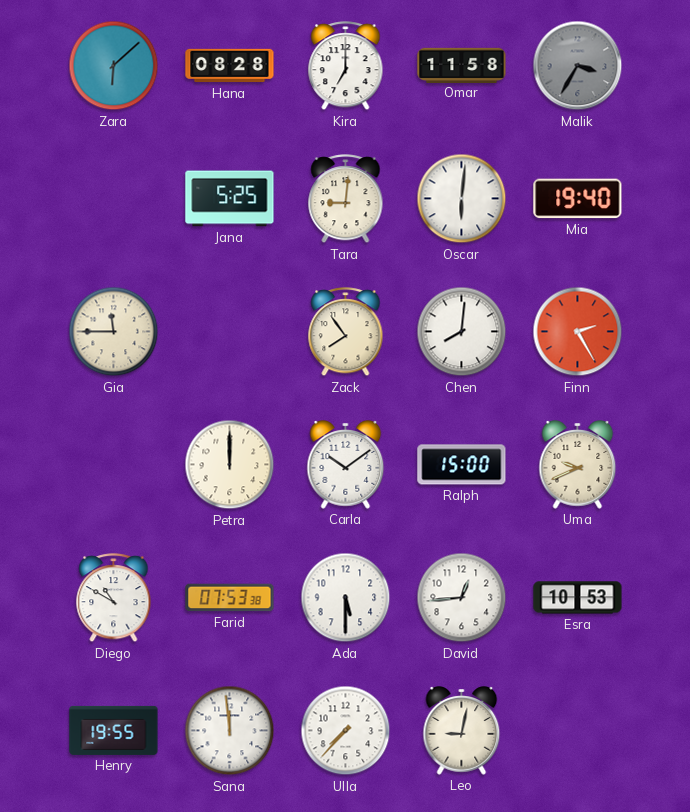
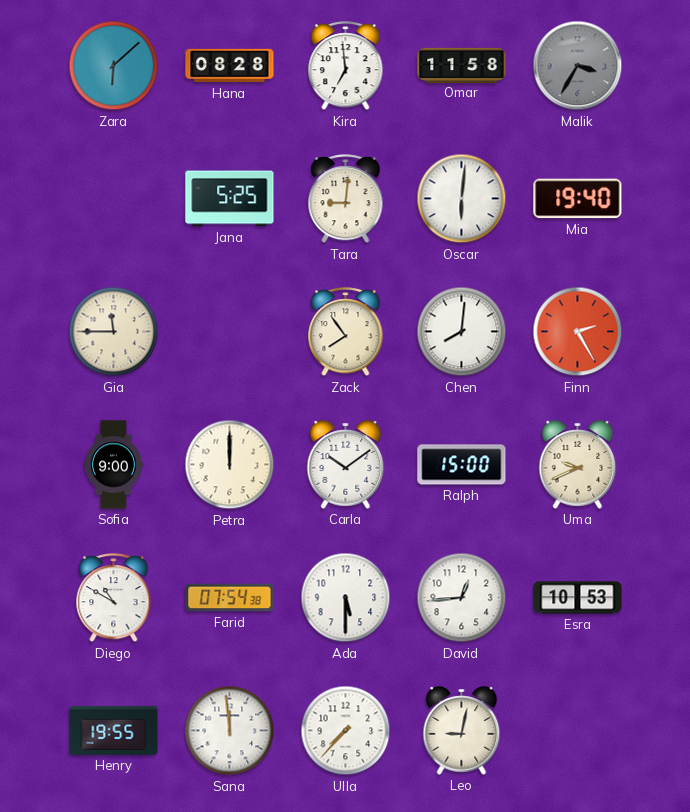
Kira: 7:00 -> 6:59 (346, 66)
Sofia: none -> 9:00 (113, 465)
Farid: 07:53 -> 07:54 (230, 598)
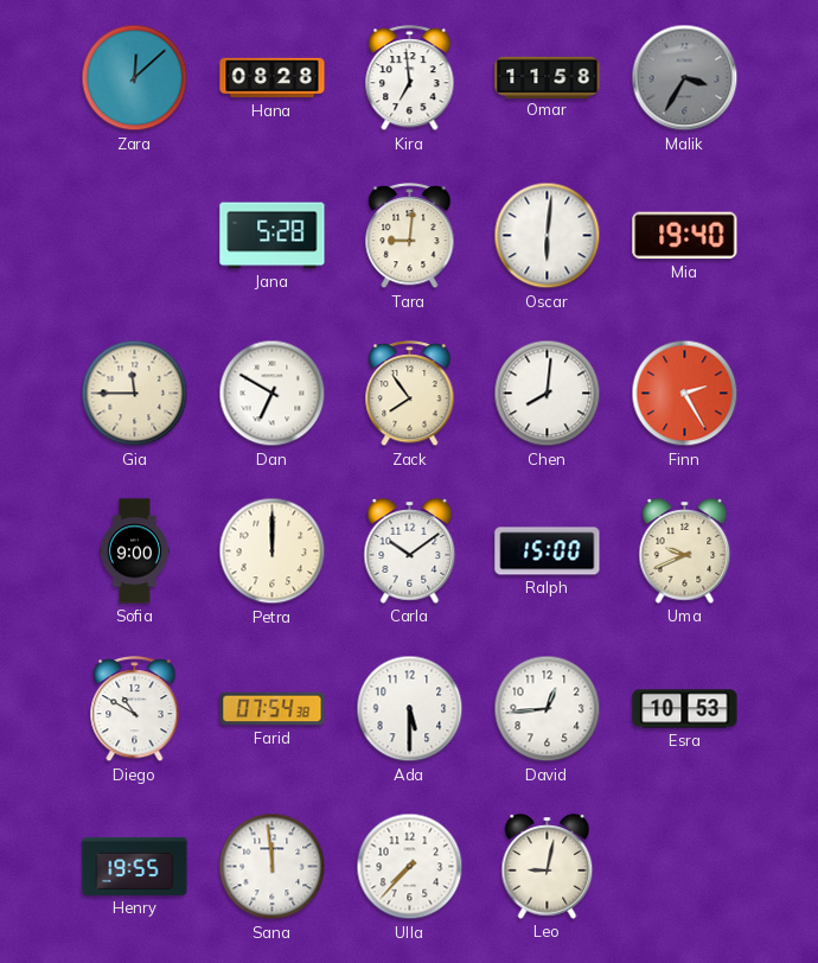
Zara: 6:08 -> 12:08 (135, 78)
Jana: 5:25 -> 5:28 (273, 236)
Dan: none -> 6:50 (273, 394)
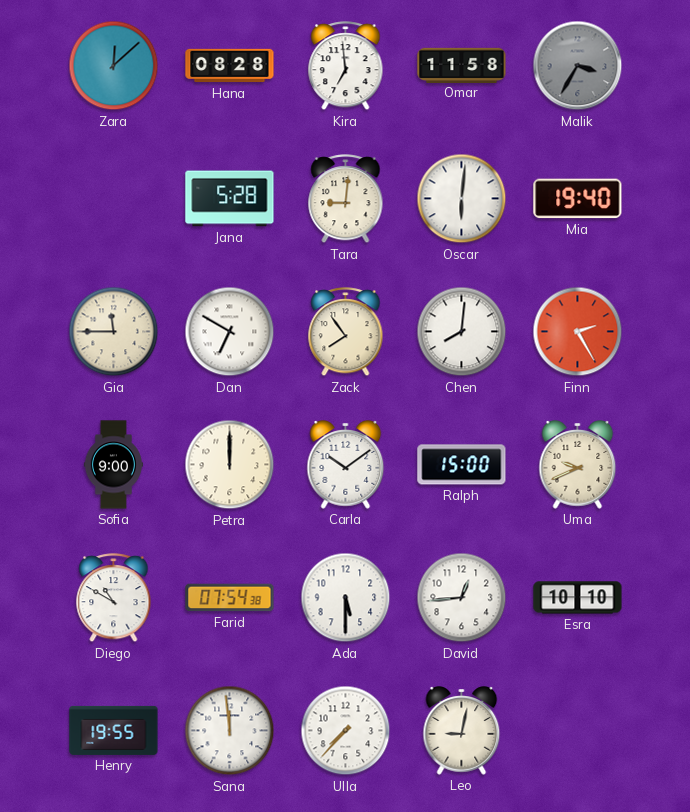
Esra: 10:53 -> 10:10 (578, 598)
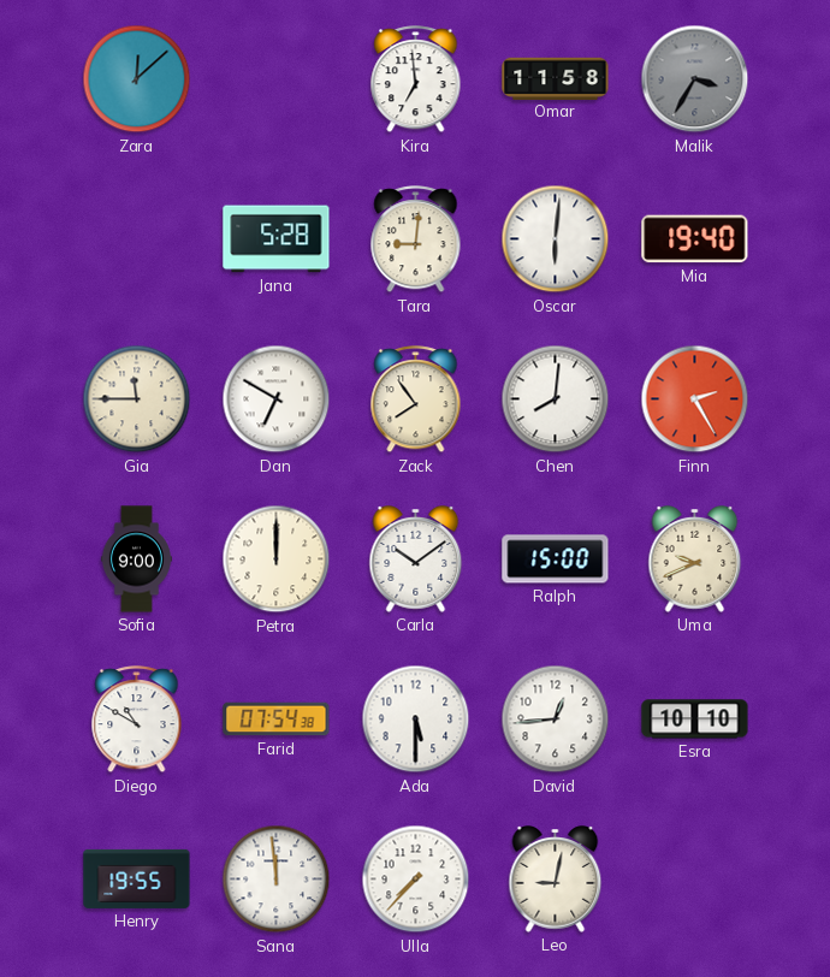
Hana: 08:28 -> none (230, 66)
